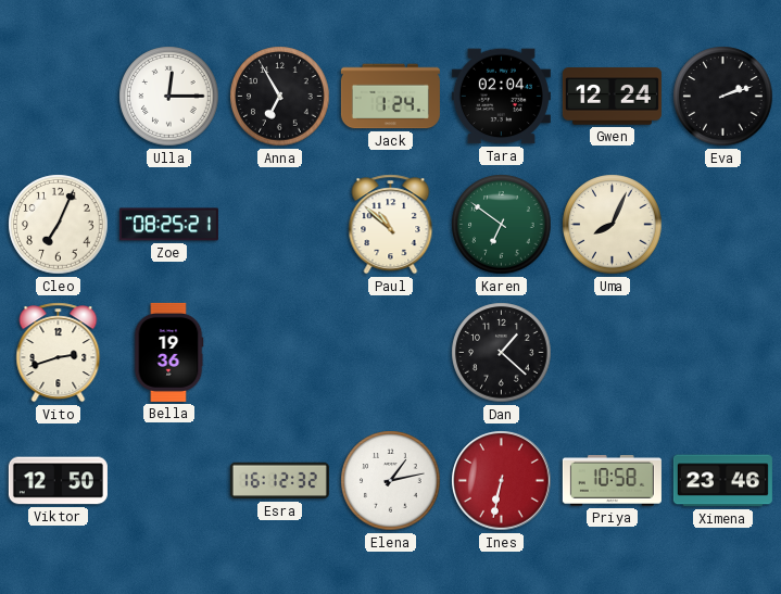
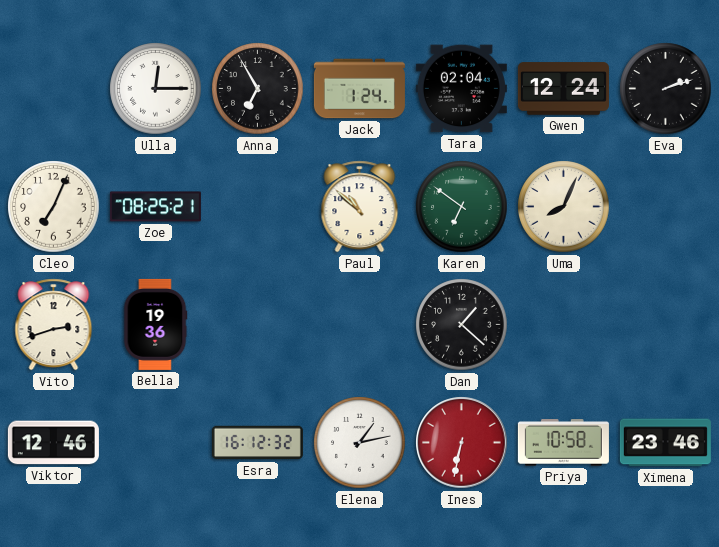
Viktor: 12:50 -> 12:46 (53, 443)
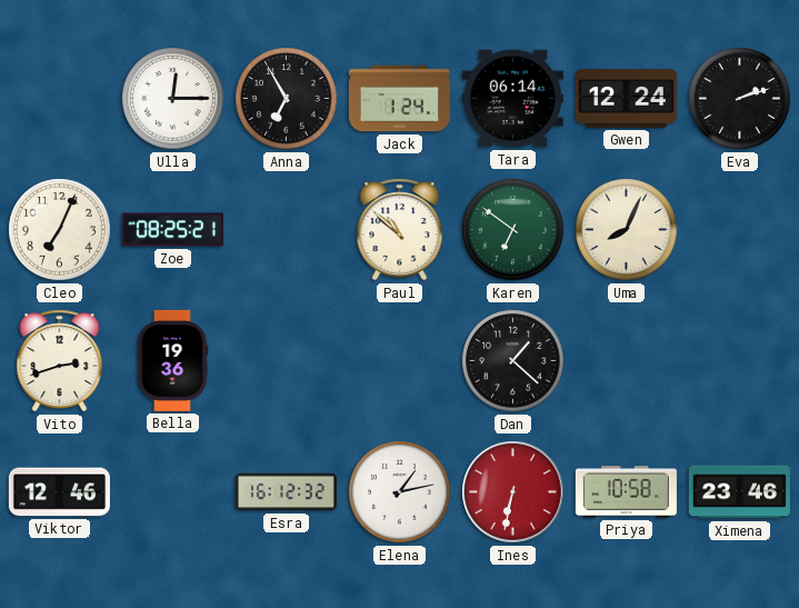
Tara: 02:04 -> 06:14 (512, 99)
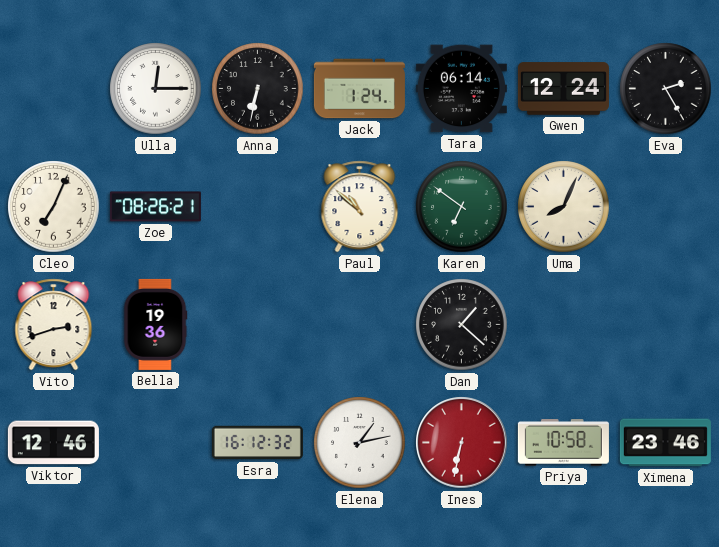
Anna: 6:55 -> 6:32 (258, 89)
Eva: 2:12 -> 2:25 (666, 89)
Zoe: 08:25 -> 08:26 (155, 207)
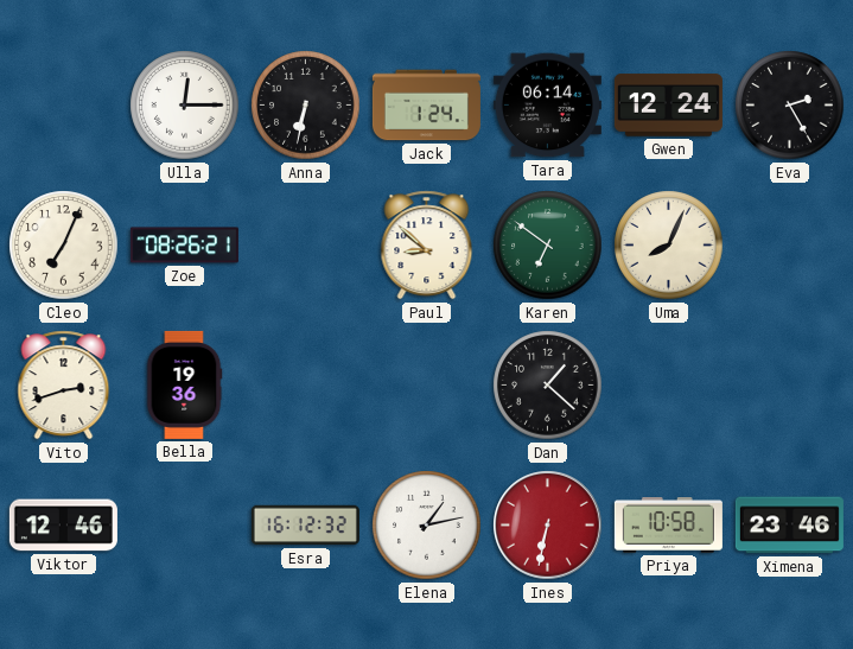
Paul: 10:52 -> 8:52 (427, 246)
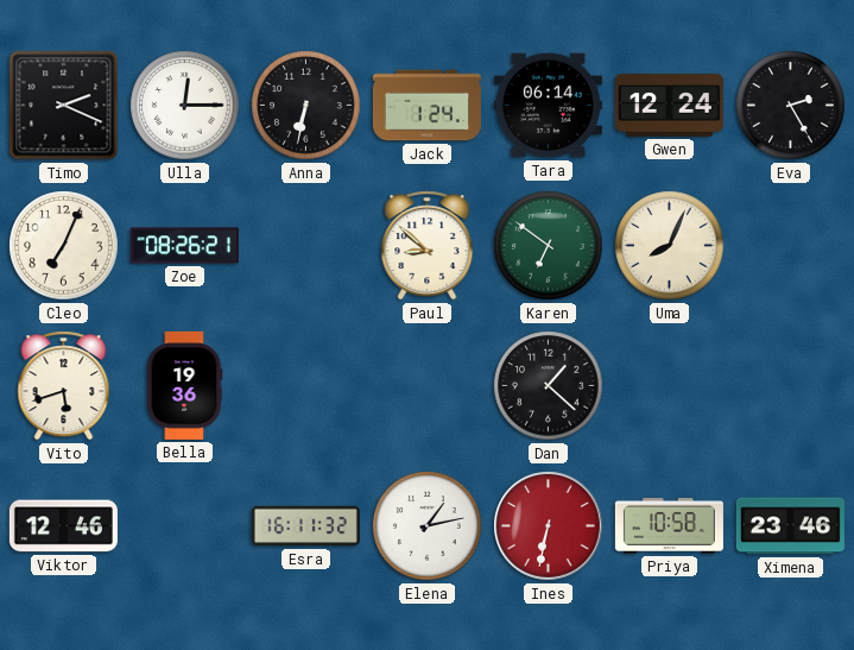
Timo: none -> 2:19 (64, 106)
Vito: 2:42 -> 5:42 (64, 386)
Esra: 16:12 -> 16:11 (305, 526)
